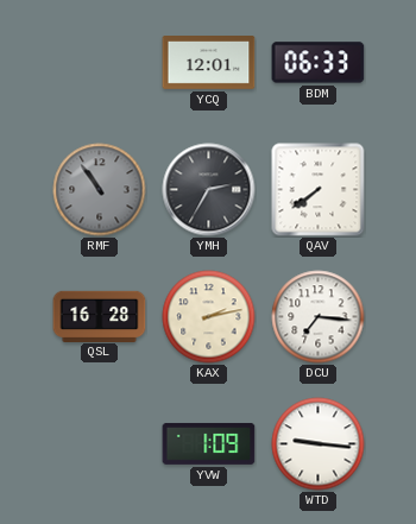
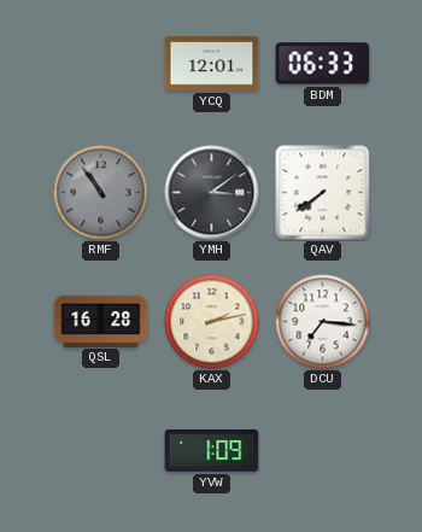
YMH: 2:35 -> 3:09 (212, 193)
WTD: 9:16 -> none (319, 444)
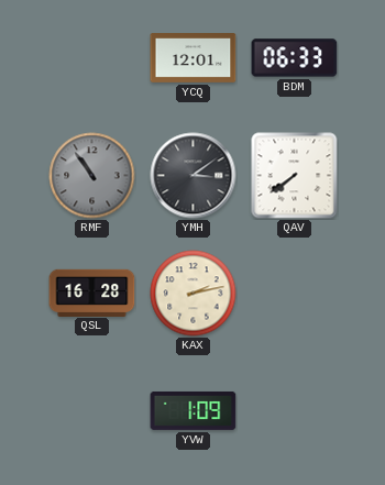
DCU: 7:16 -> none (323, 322)
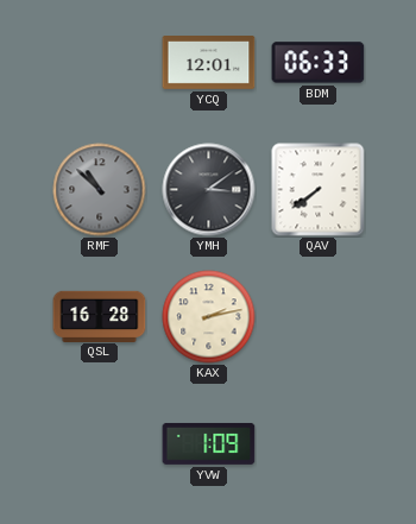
RMF: 10:54 -> 10:52 (100, 190)
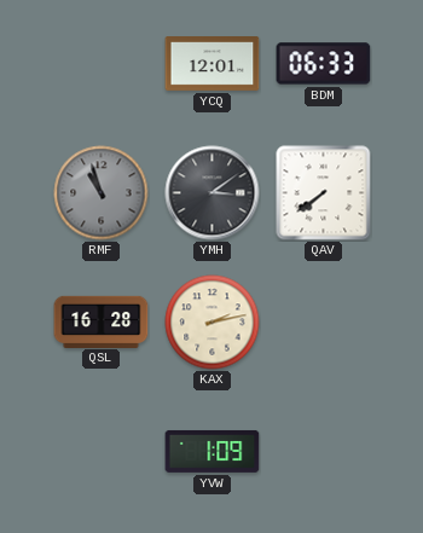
RMF: 10:52 -> 10:57 (102, 193)
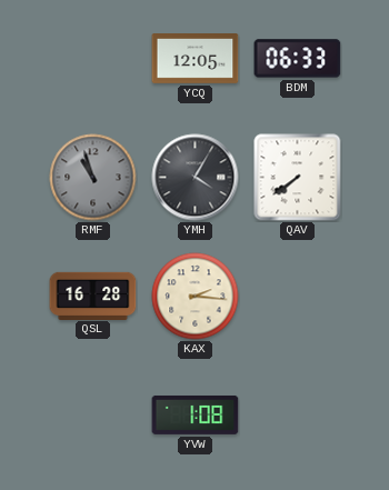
YCQ: 12:01 -> 12:05 (196, 59)
YMH: 3:09 -> 4:05 (196, 178)
KAX: 2:13 -> 2:16 (196, 297)
YVW: 1:09 -> 1:08 (196, 414)
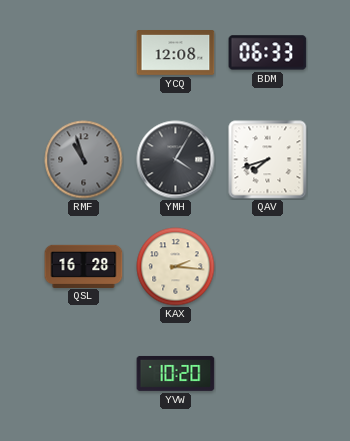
YCQ: 12:05 -> 12:08 (176, 53)
QAV: 7:39 -> 7:42 (268, 160)
YVW: 1:08 -> 10:20 (176, 373)
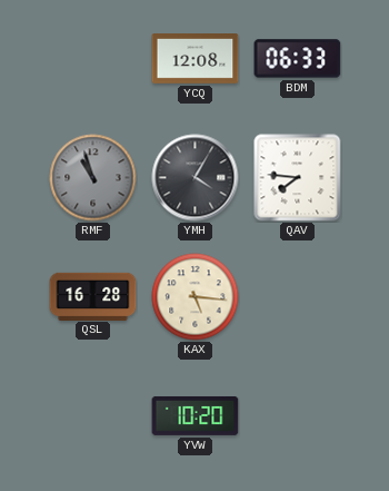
QAV: 7:42 -> 7:46 (298, 178)
KAX: 2:16 -> 5:16 (196, 297)
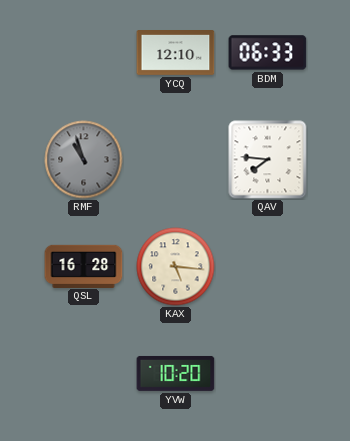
YCQ: 12:08 -> 12:10 (176, 53)
YMH: 4:05 -> none (196, 178)
